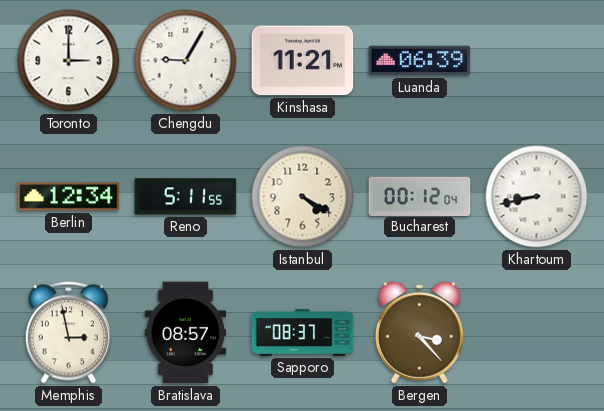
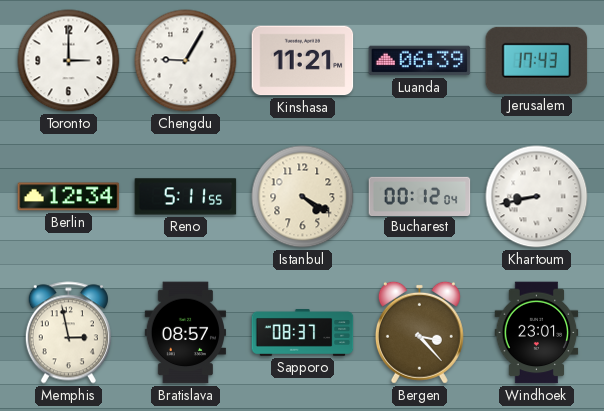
Jerusalem: none -> 17:43 (537, 60)
Windhoek: none -> 23:01 (537, 333)
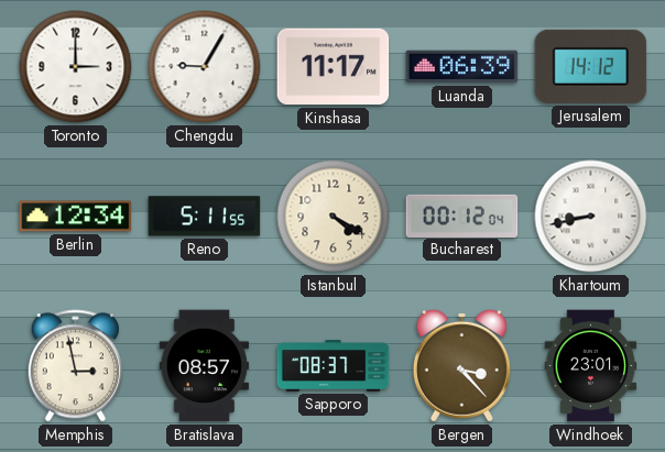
Kinshasa: 11:21 -> 11:17 (334, 67)
Jerusalem: 17:43 -> 14:12 (591, 66)
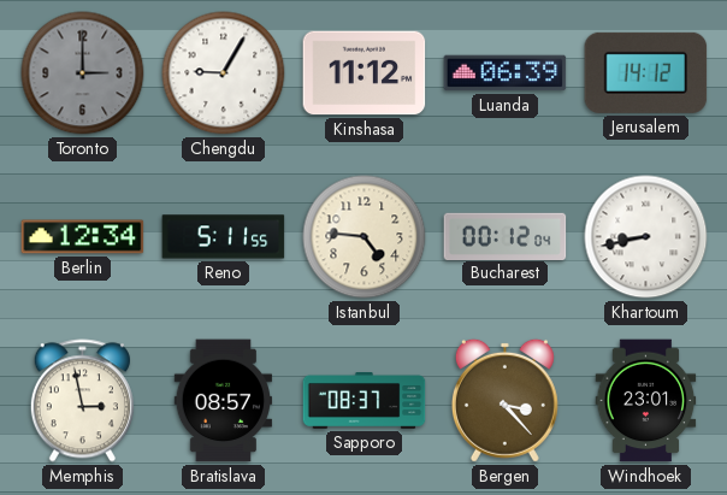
Toronto dial: white -> grey (83, 73)
Kinshasa: 11:17 -> 11:12 (365, 73)
Istanbul: 4:20 -> 4:46 (365, 237)
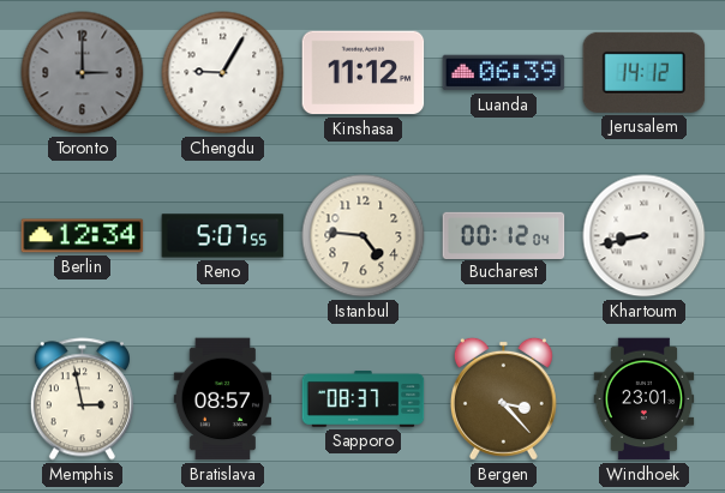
Reno: 5:11 -> 5:07 (223, 236)
